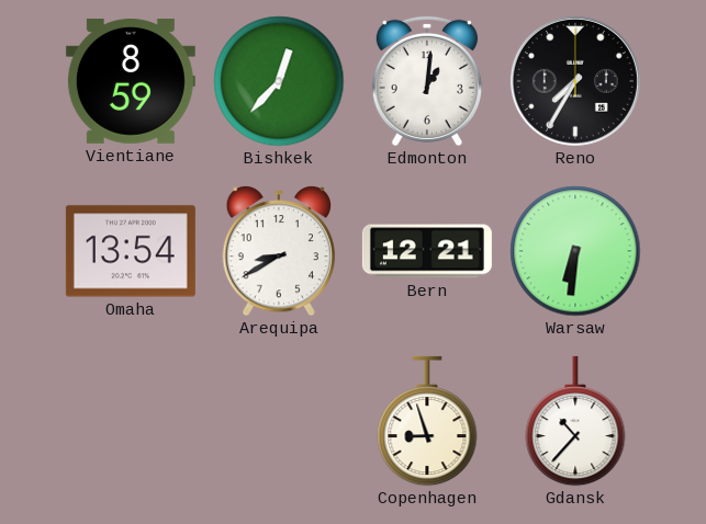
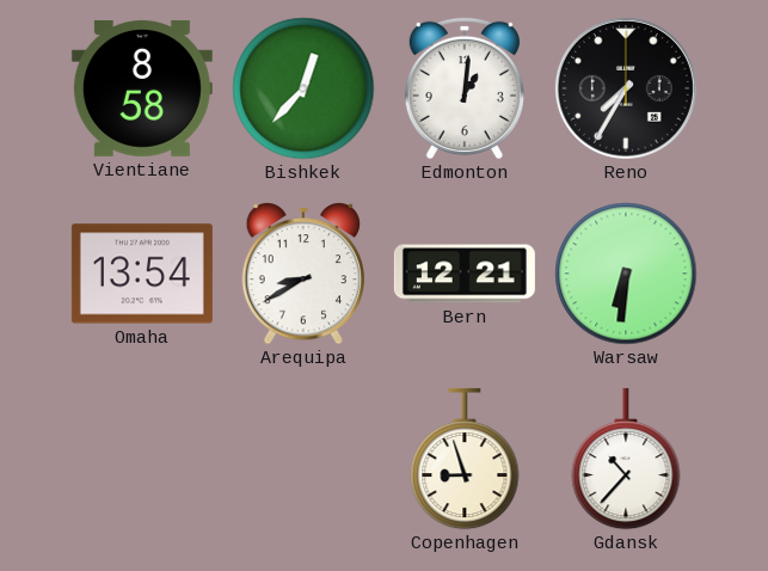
Vientiane: 8:59 -> 8:58 (142, 88)
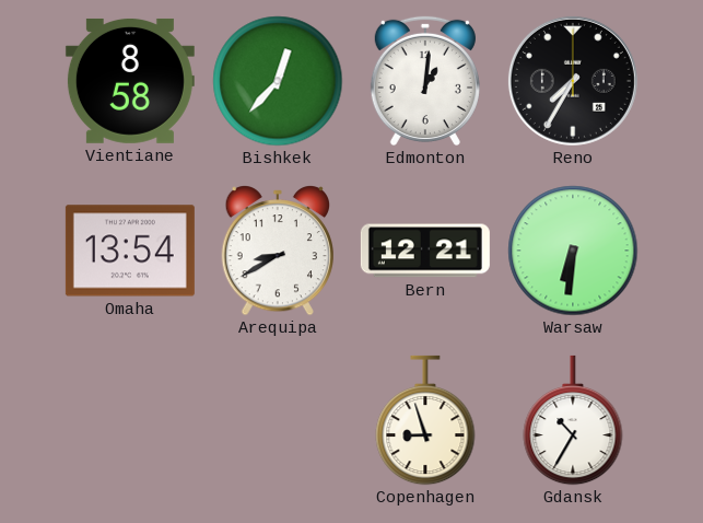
Gdansk: 10:37 -> 10:35 (573, 420)
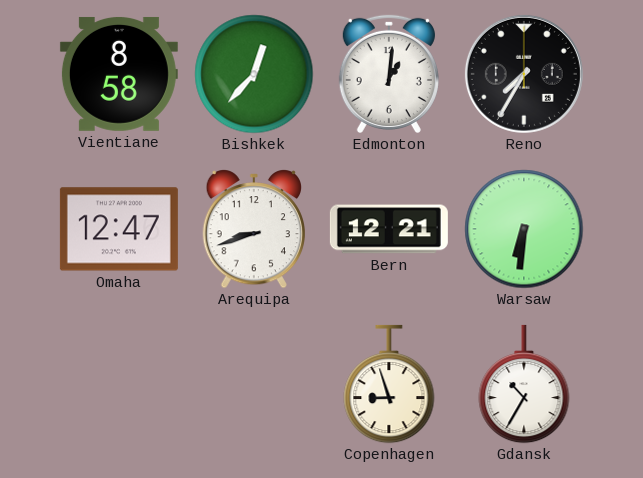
Omaha: 13:54 -> 12:47 (119, 229)
Arequipa: 8:40 -> 8:42 (253, 230)
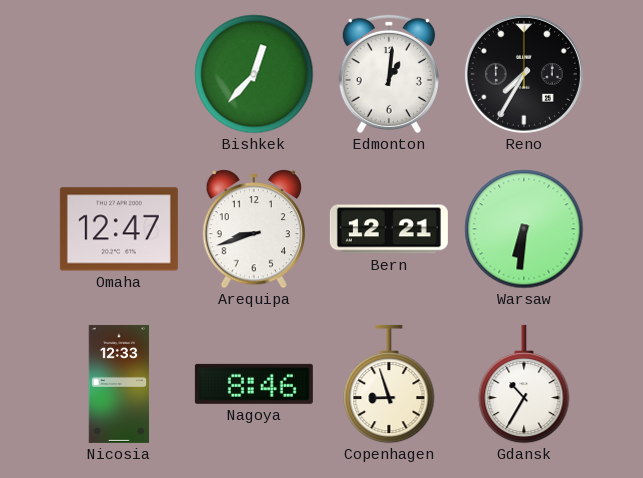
Vientiane: 8:58 -> none (119, 74)
Nicosia: none -> 12:33 (119, 384)
Nagoya: none -> 8:46 (254, 384)
